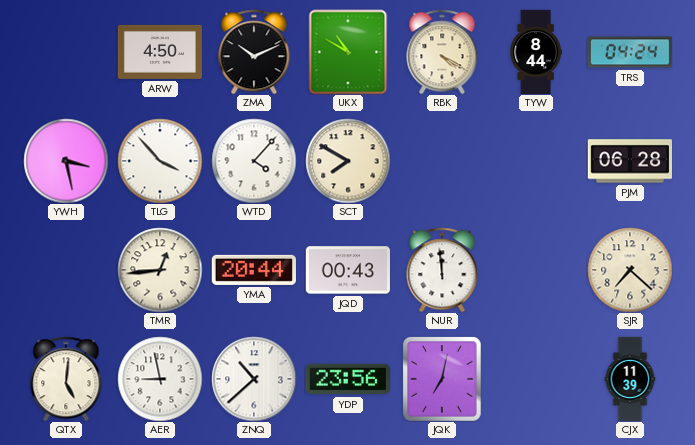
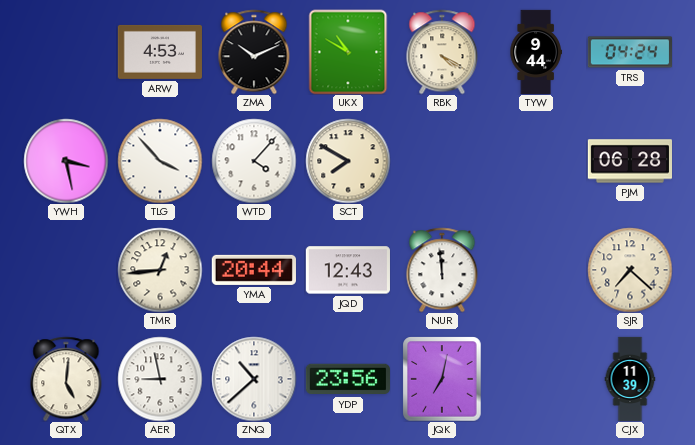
ARW: 4:50 -> 4:53 (160, 52)
TYW: 8:44 -> 9:44 (536, 52)
JQD: 00:43 -> 12:43 (348, 270)
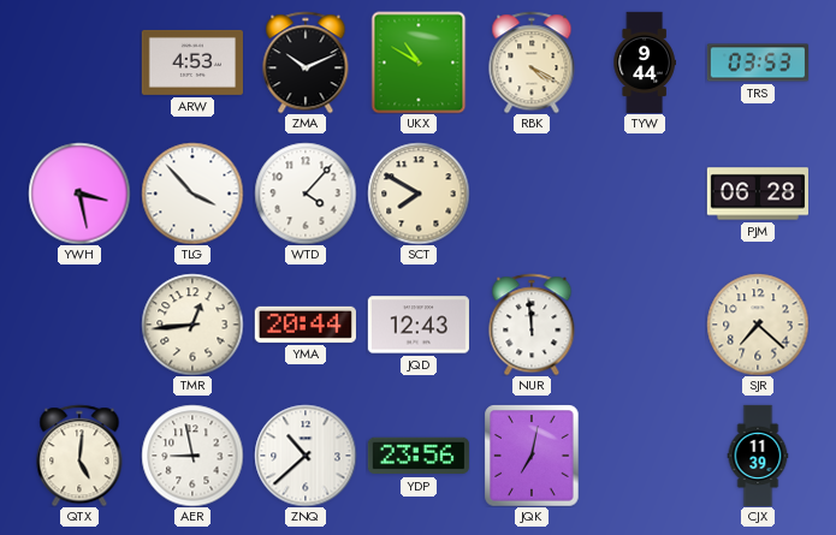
TRS: 04:24 -> 03:53 (757, 63)
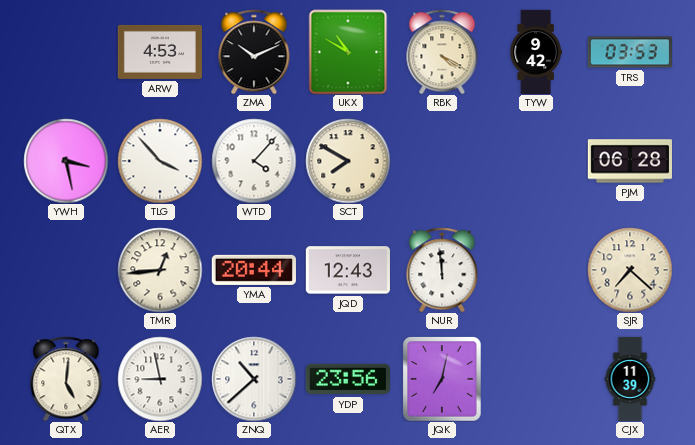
TYW: 9:44 -> 9:42 (536, 52)
